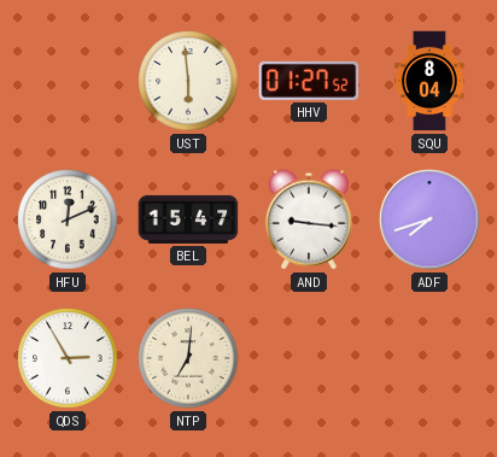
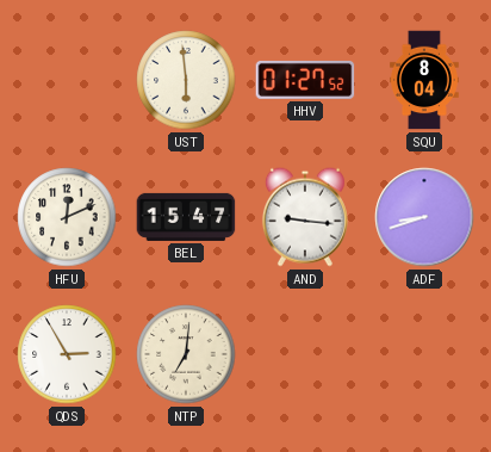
ADF: 7:42 -> 8:42 (424, 217)
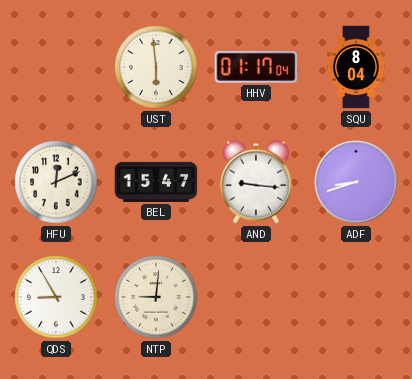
HHV: 01:27 -> 01:17 (256, 67)
QDS: 2:55 -> 8:55 (56, 297)
NTP: 7:01 -> 9:01 (156, 297)
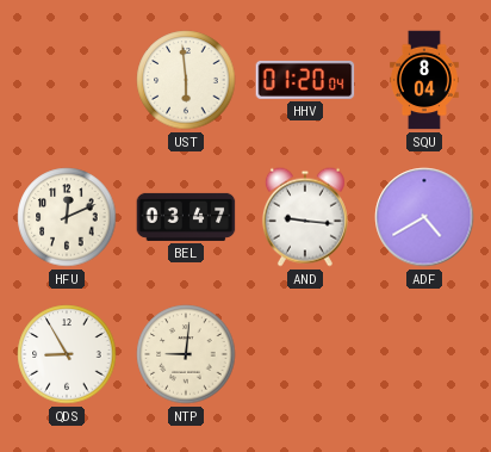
HHV: 01:17 -> 01:20 (305, 80)
BEL: 15:47 -> 03:47 (186, 217)
ADF: 8:42 -> 4:40 (424, 217)
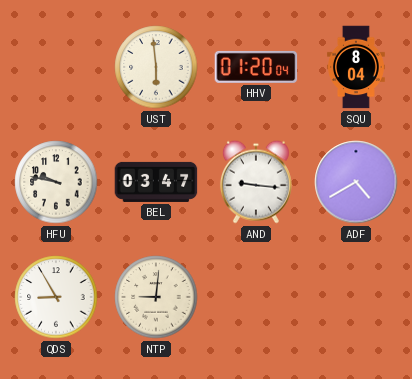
HFU: 12:11 -> 9:47 (56, 182)
